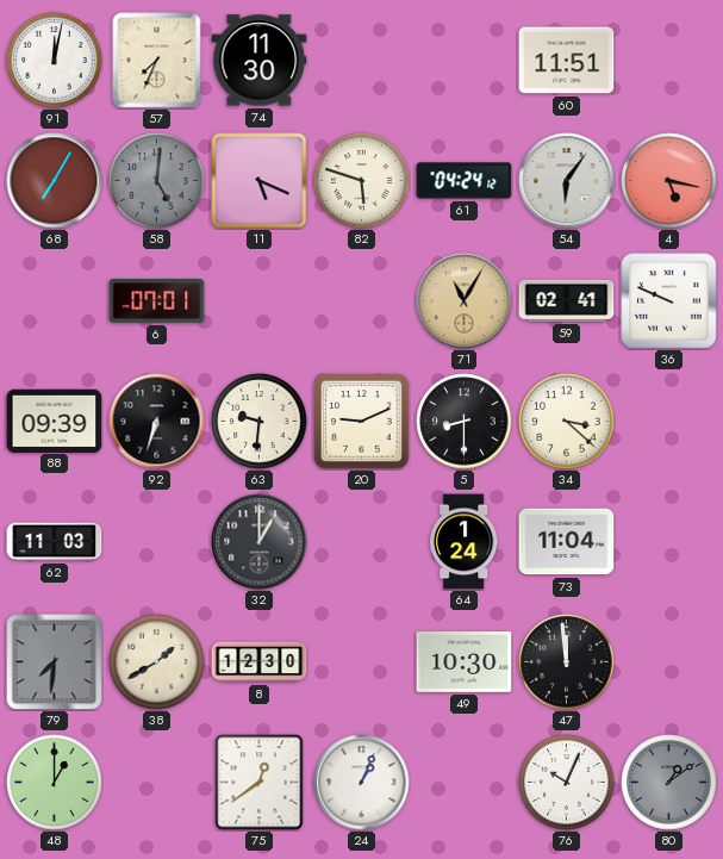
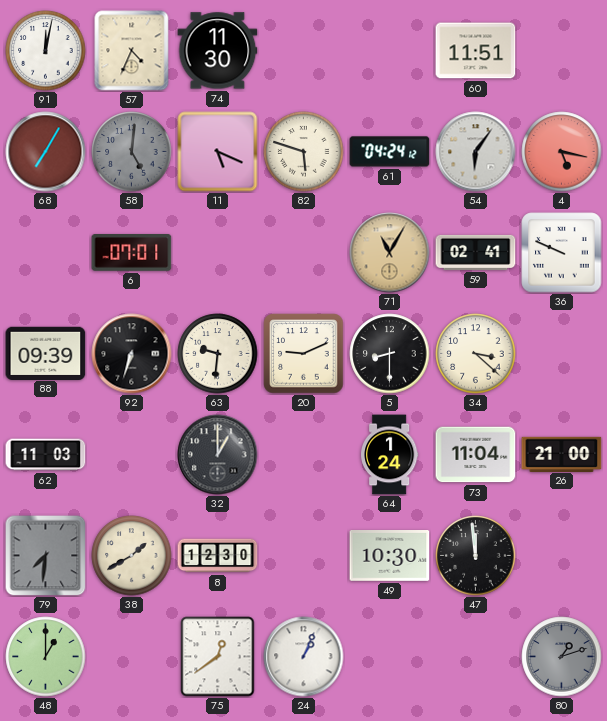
57: 7:34 -> 4:34 (132, 51)
26: none -> 21:00 (562, 454)
76: 10:04 -> none (567, 783)
80: 1:09 -> 1:12 (562, 657)
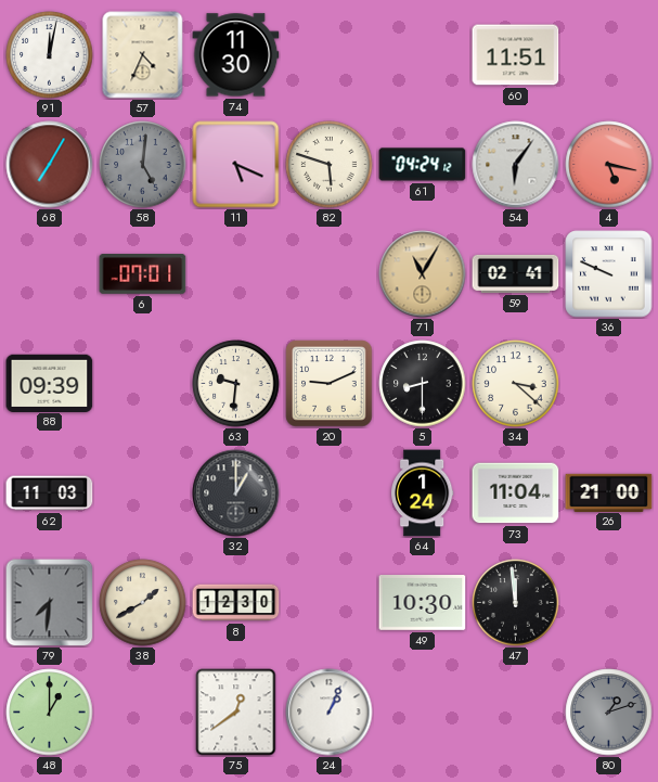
92: 6:33 -> none (132, 354)
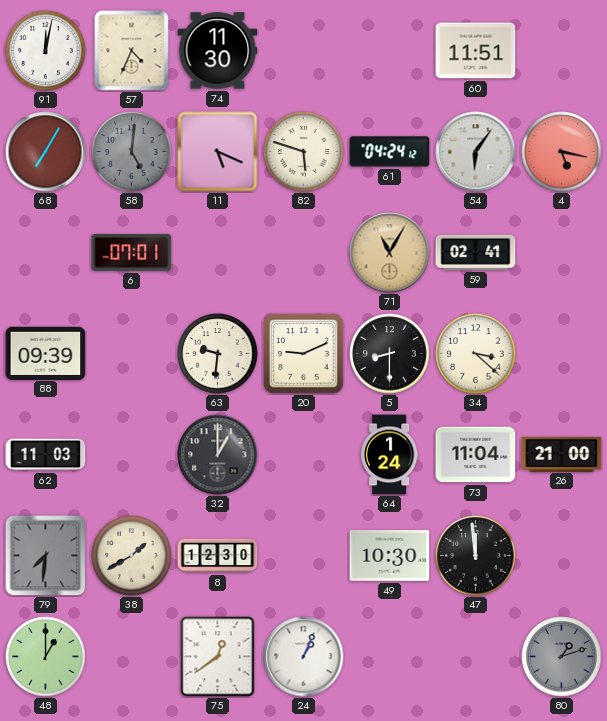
36: 9:49 -> none (609, 274)
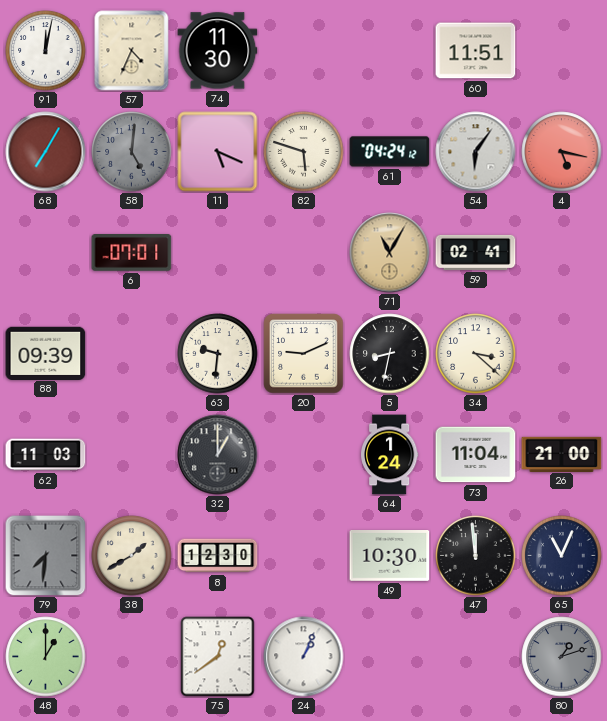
5: 8:30 -> 8:32 (390, 354)
65: none -> 11:04 (562, 556)
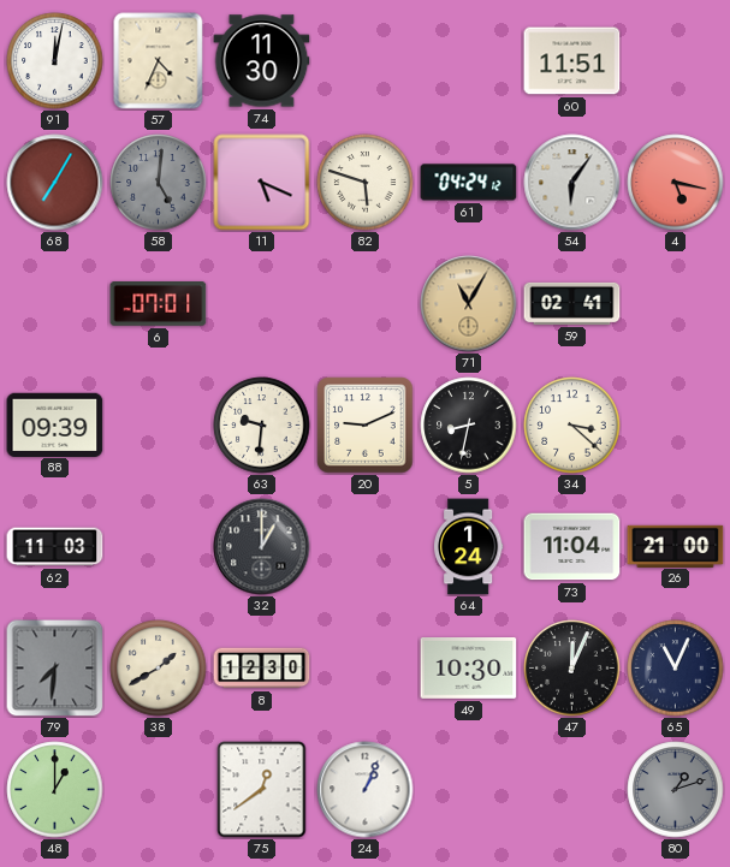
47: 11:59 -> 12:04 (572, 669)
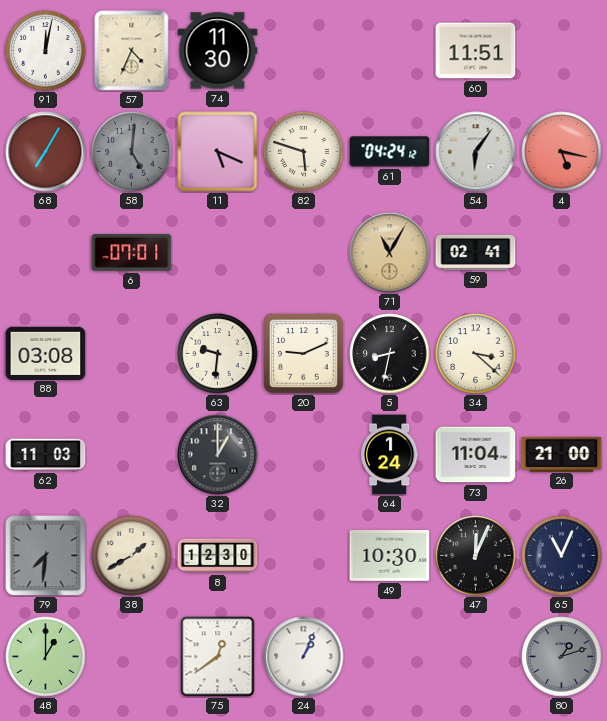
88: 09:39 -> 03:08 (46, 353)
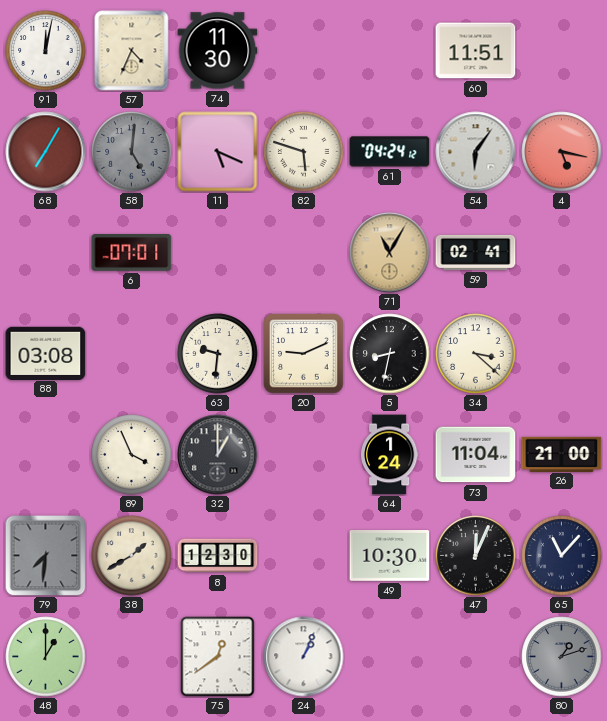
62: 11:03 -> none (46, 455)
89: none -> 3:56 (132, 455)
65: 11:04 -> 11:07 (562, 556)
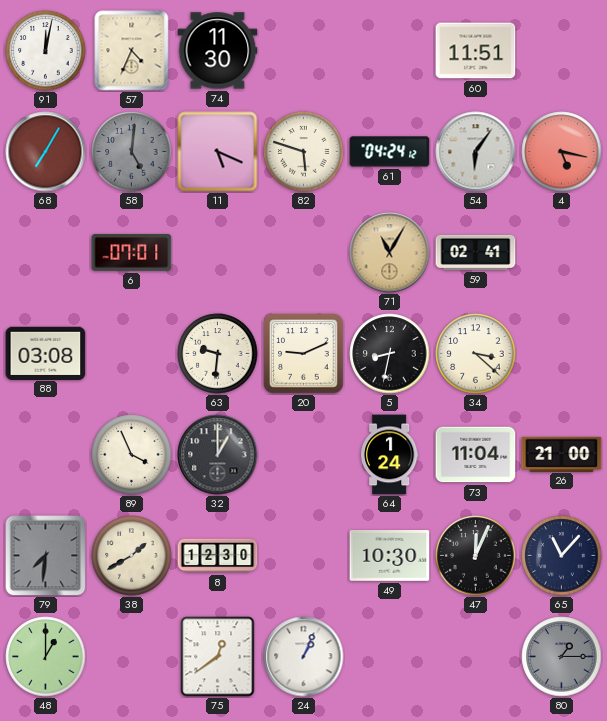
80: 1:12 -> 1:15 (562, 657)
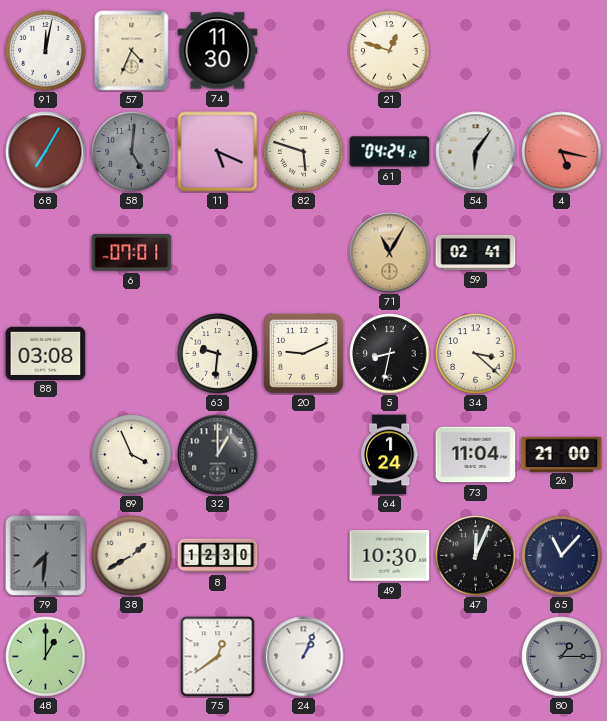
21: none -> 12:48 (390, 51)
60: 11:51 -> none (476, 51)
